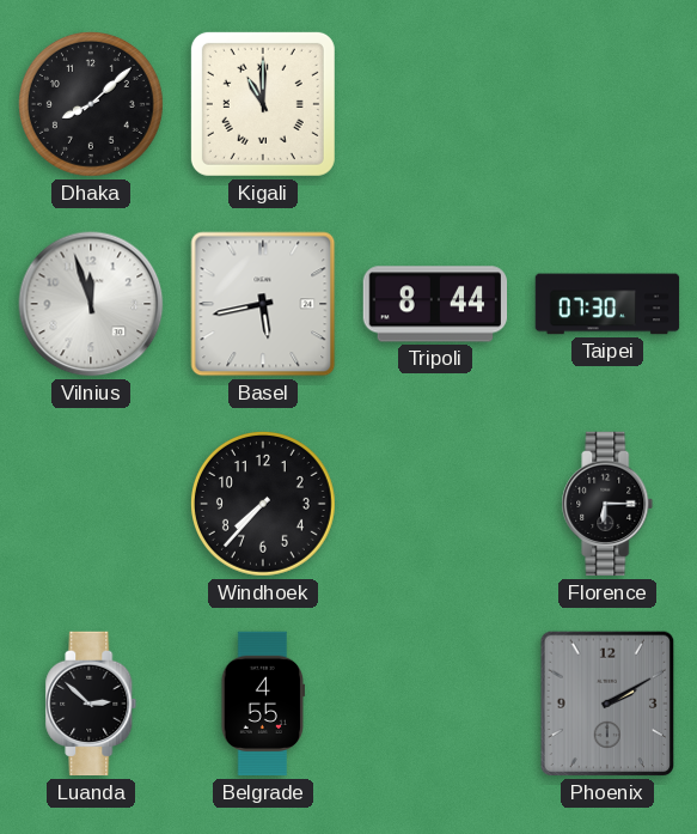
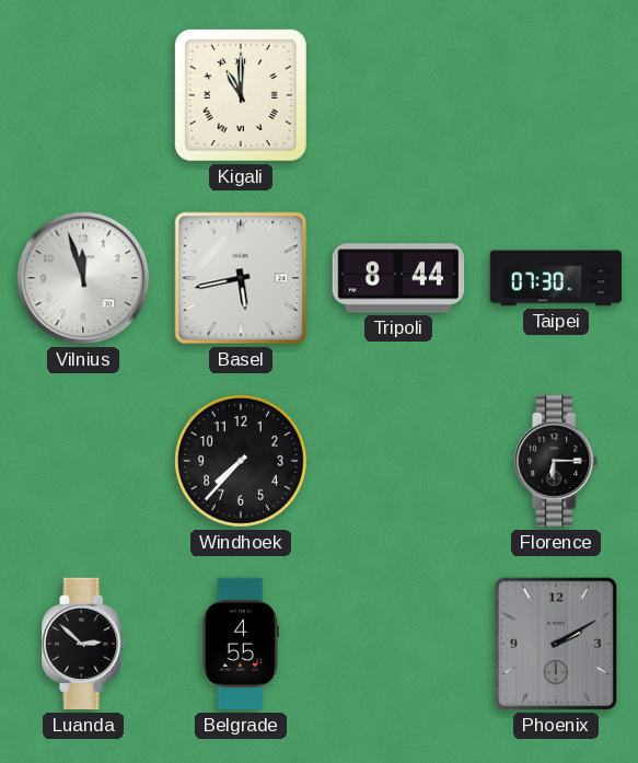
Dhaka: 8:08 -> none (91, 104)
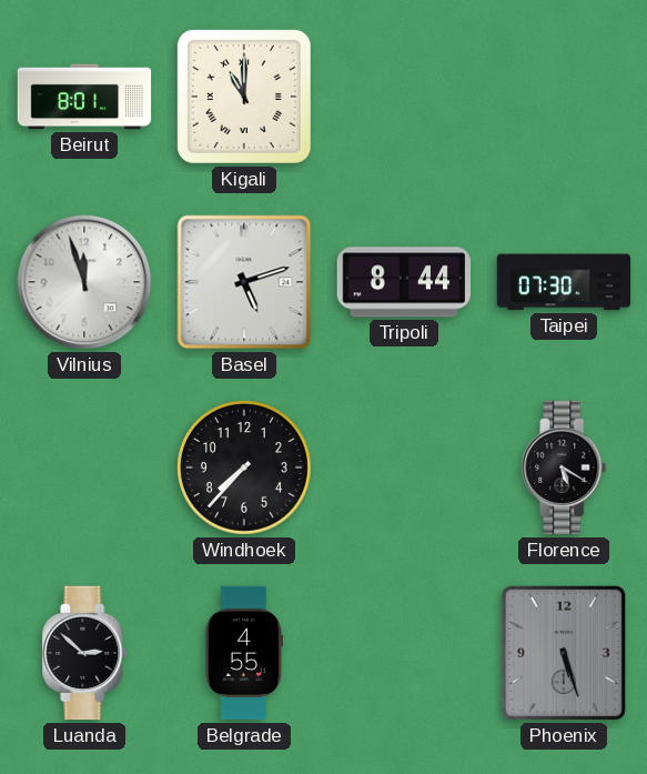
Beirut: none -> 8:01 (84, 97)
Basel: 5:43 -> 5:12 (244, 282)
Florence: 6:15 -> 5:20 (564, 468)
Phoenix: 2:10 -> 5:27 (564, 653)
